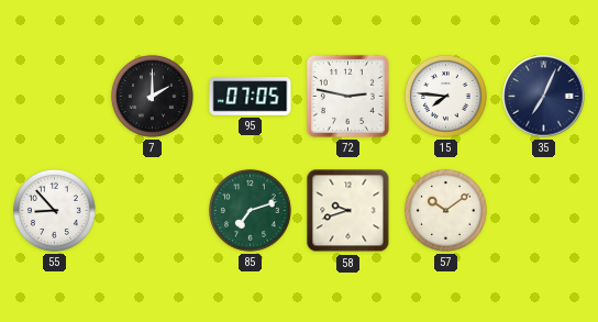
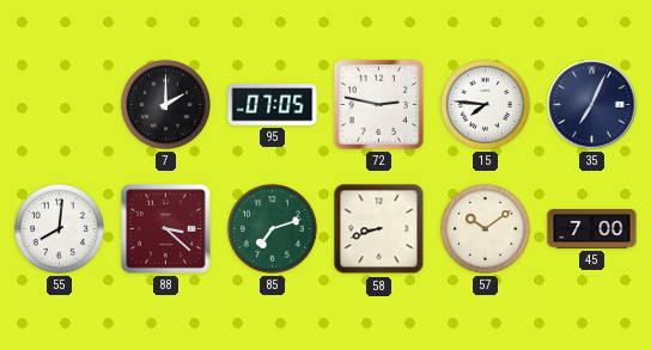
55: 8:53 -> 8:01 (59, 228)
88: none -> 3:22 (166, 229)
58: 9:42 -> 8:42 (379, 229)
45: none -> 7:00 (592, 229)
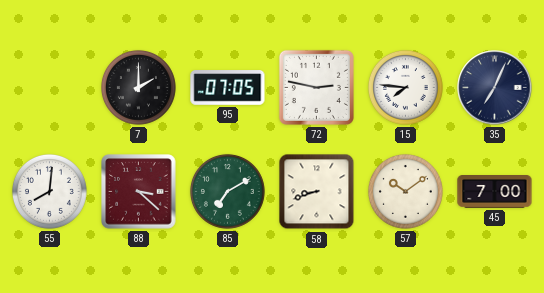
85: 7:12 -> 7:10 (227, 191)
